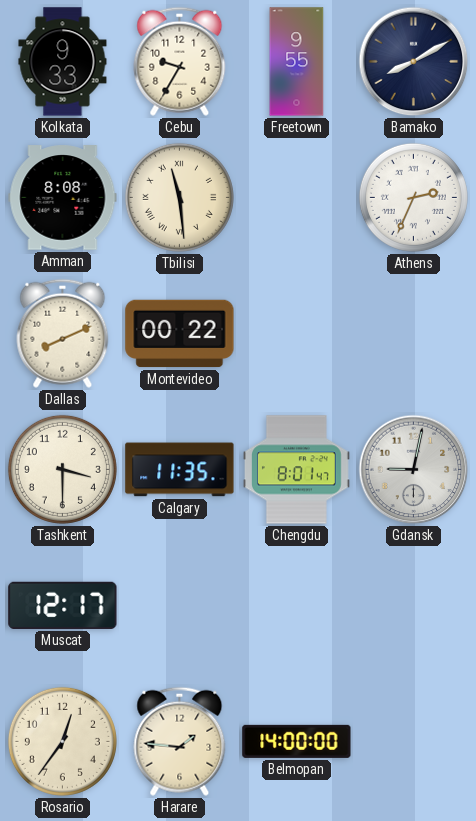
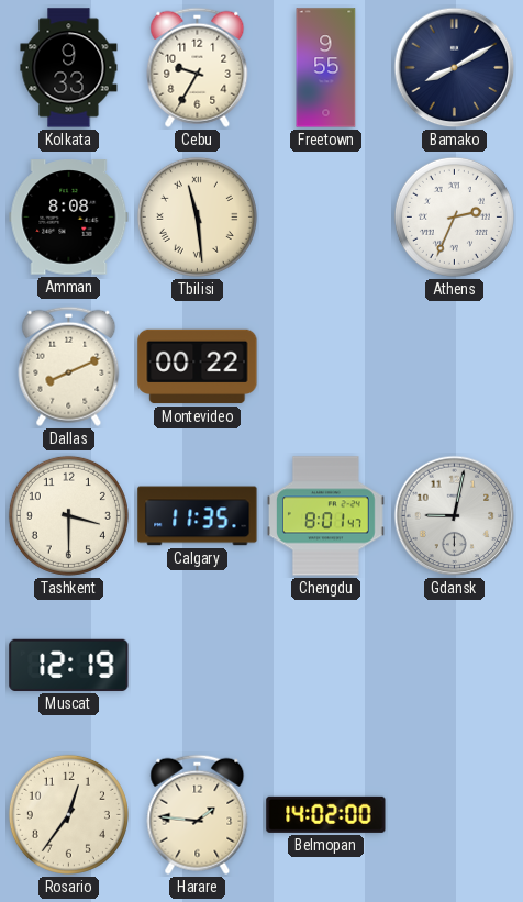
Muscat: 12:17 -> 12:19 (69, 665)
Belmopan: 14:00 -> 14:02 (326, 814)
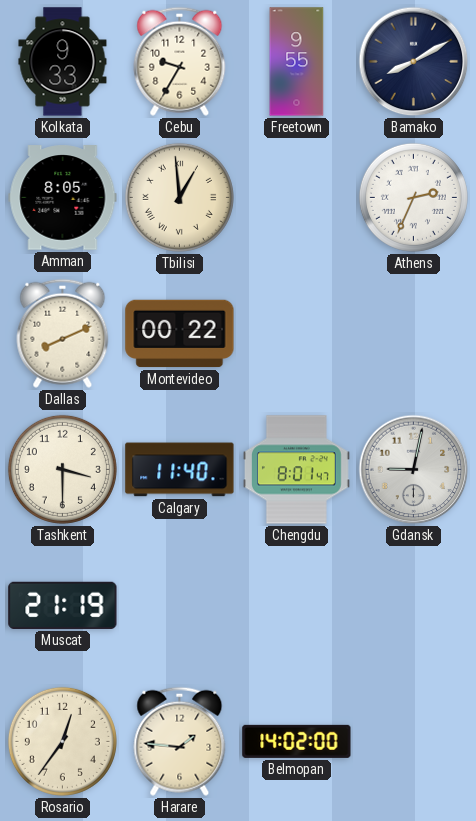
Amman: 8:08 -> 8:05 (63, 198)
Tbilisi: 11:29 -> 12:59 (179, 197)
Calgary: 11:35 -> 11:40 (180, 470)
Muscat: 12:19 -> 21:19 (63, 605)
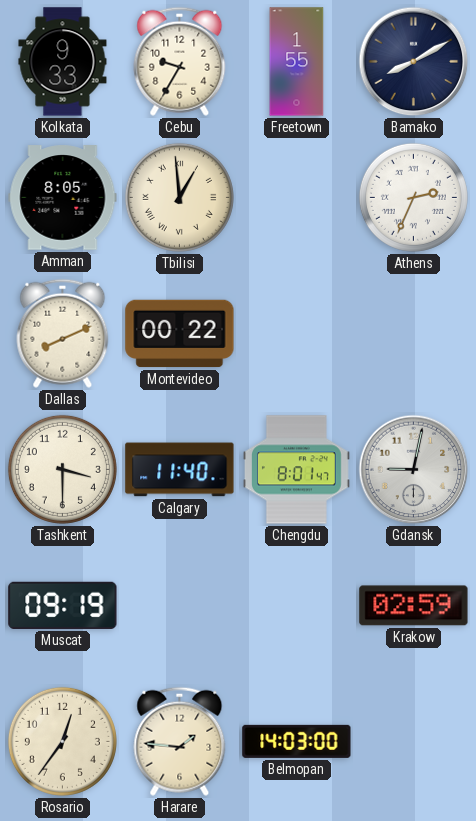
Freetown: 9:55 -> 1:55 (297, 62)
Muscat: 21:19 -> 09:19 (63, 605)
Krakow: none -> 02:59 (414, 606)
Belmopan: 14:02 -> 14:03 (297, 741)
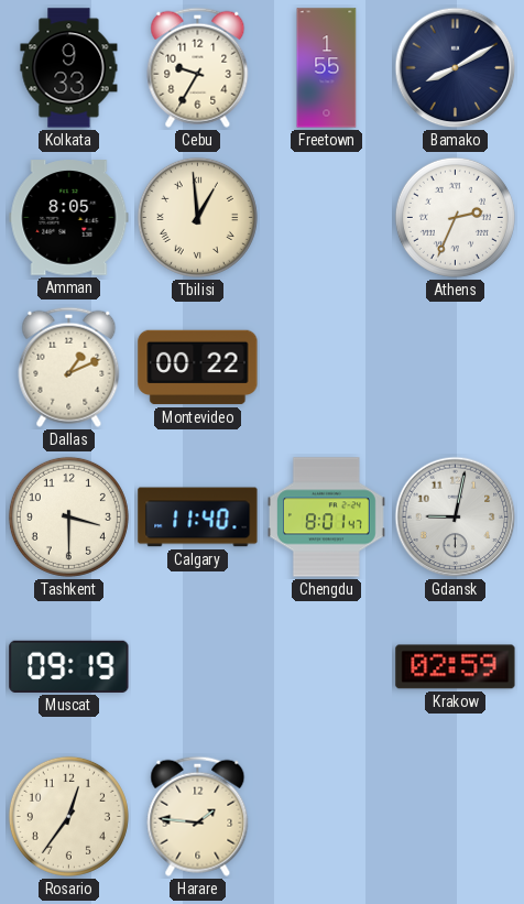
Dallas: 8:11 -> 1:11 (69, 367)
Belmopan: 14:03 -> none (297, 741)
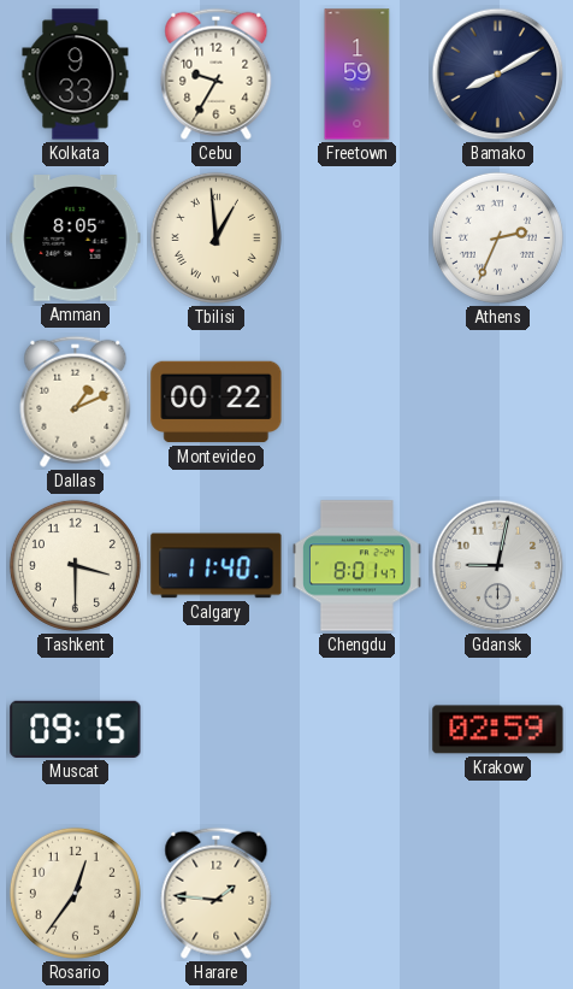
Freetown: 1:55 -> 1:59 (358, 75)
Muscat: 09:19 -> 09:15 (76, 729)
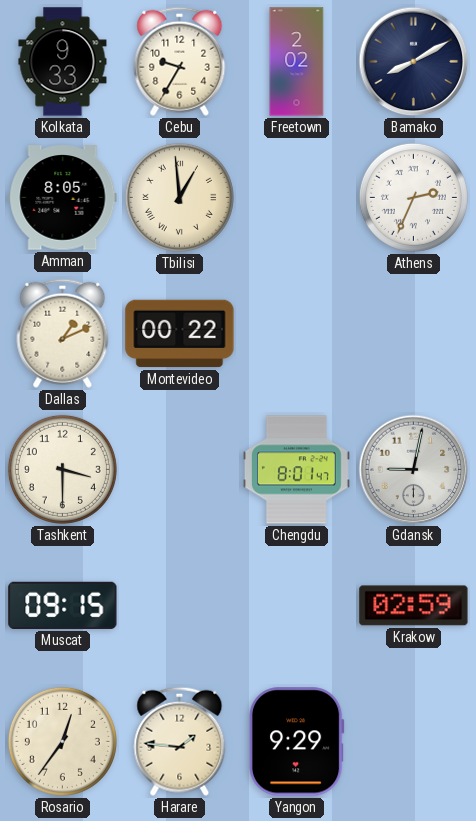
Freetown: 1:59 -> 2:02 (297, 62)
Calgary: 11:40 -> none (217, 566)
Yangon: none -> 9:29 (296, 742)
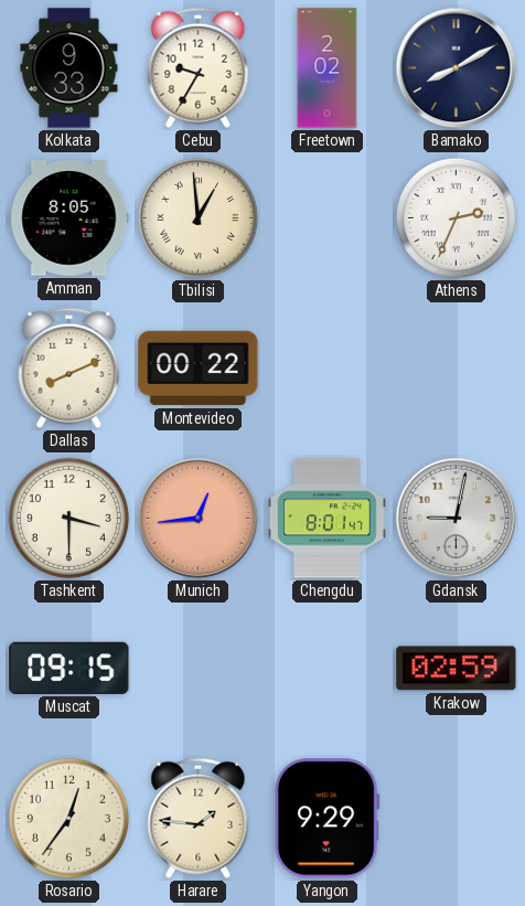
Dallas: 1:11 -> 8:11 (69, 367)
Munich: none -> 12:44 (199, 519)
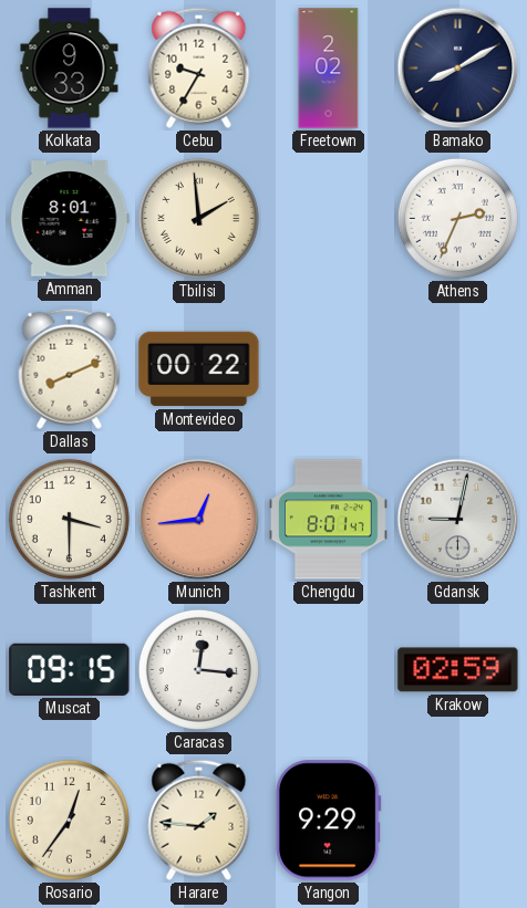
Amman: 8:05 -> 8:01 (70, 219)
Tbilisi: 12:59 -> 1:59 (198, 218)
Caracas: none -> 12:16 (198, 669)
